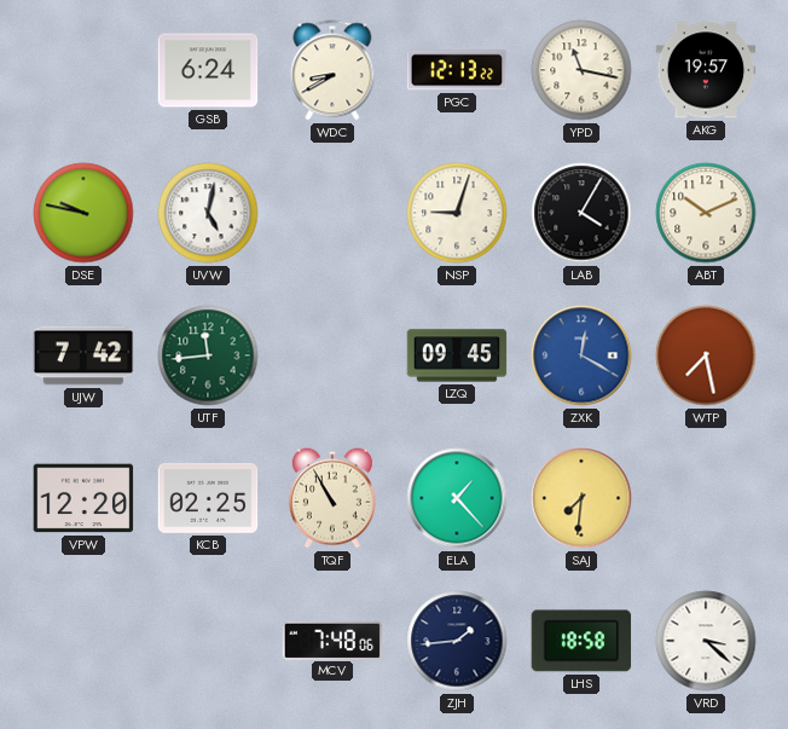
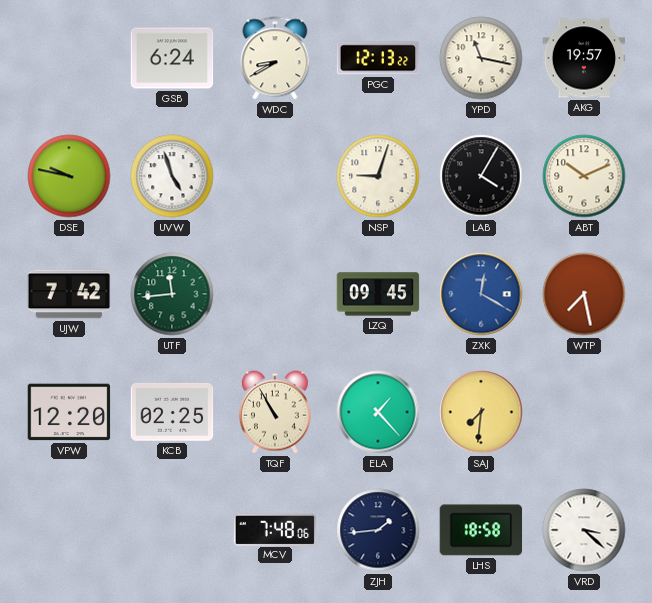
UVW: 5:02 -> 4:57 (172, 176)
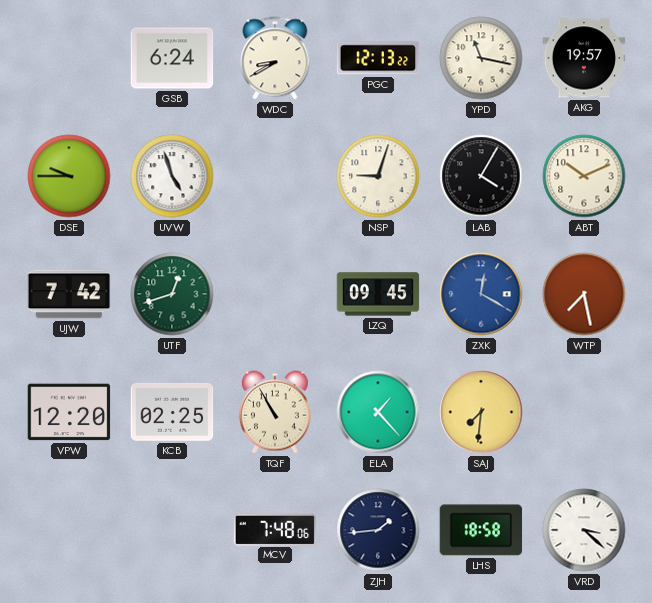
DSE: 9:47 -> 9:45 (69, 176)
UTF: 11:44 -> 12:42 (172, 294)
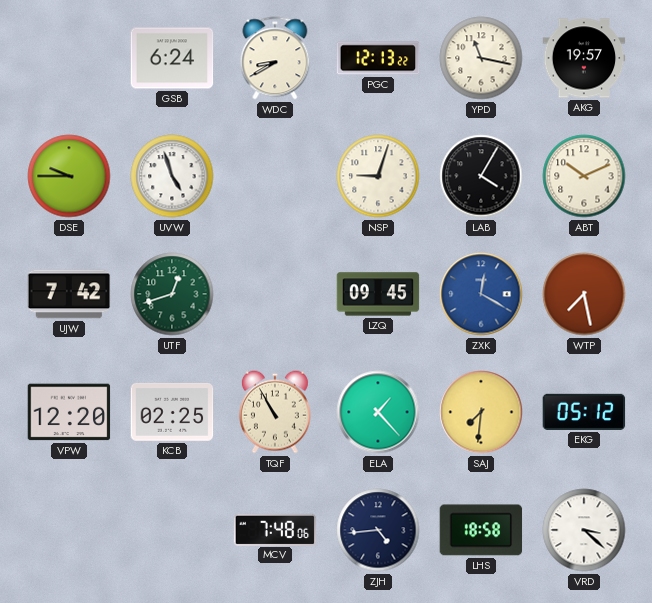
EKG: none -> 05:12 (584, 412)
ZJH: 1:44 -> 4:44 (378, 530)
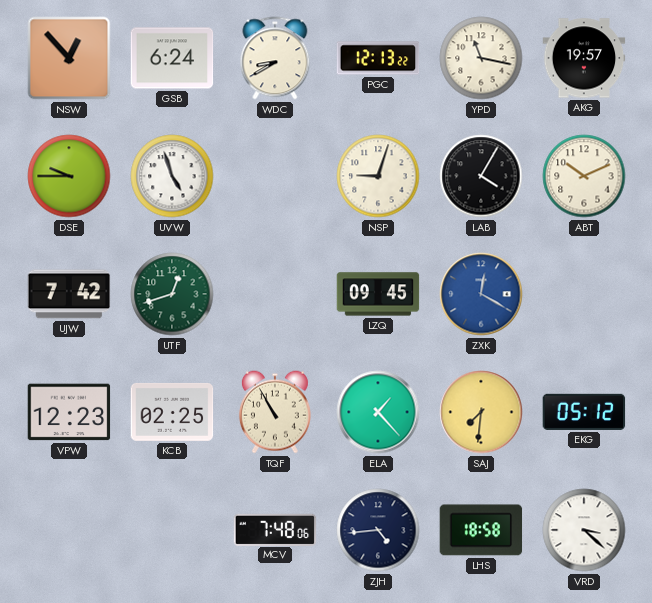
NSW: none -> 12:53 (69, 58)
WTP: 7:28 -> none (584, 294)
VPW: 12:20 -> 12:23 (69, 412)
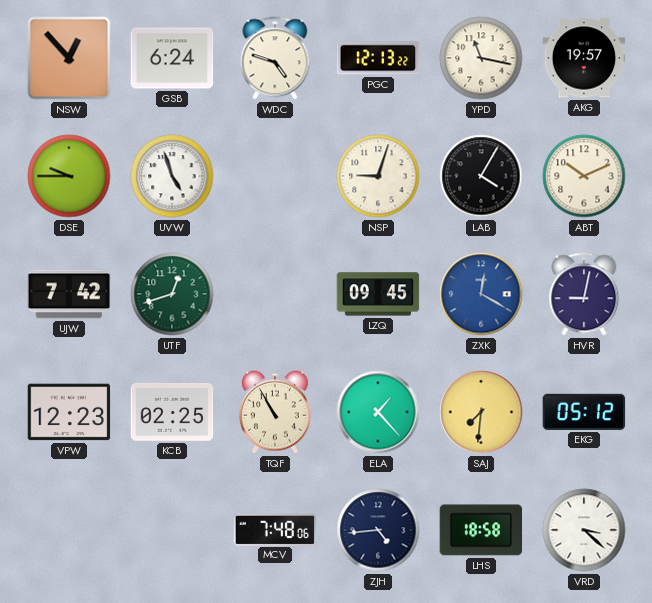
WDC: 8:40 -> 4:48 (275, 58)
HVR: none -> 9:02 (584, 294)
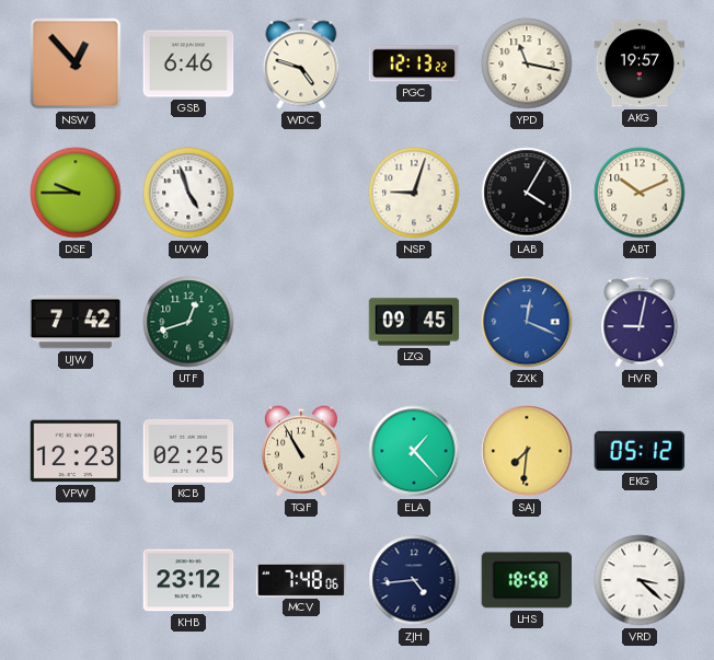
GSB: 6:24 -> 6:46 (188, 63)
ZXK: 12:20 -> 12:19 (527, 322)
KHB: none -> 23:12 (188, 580)
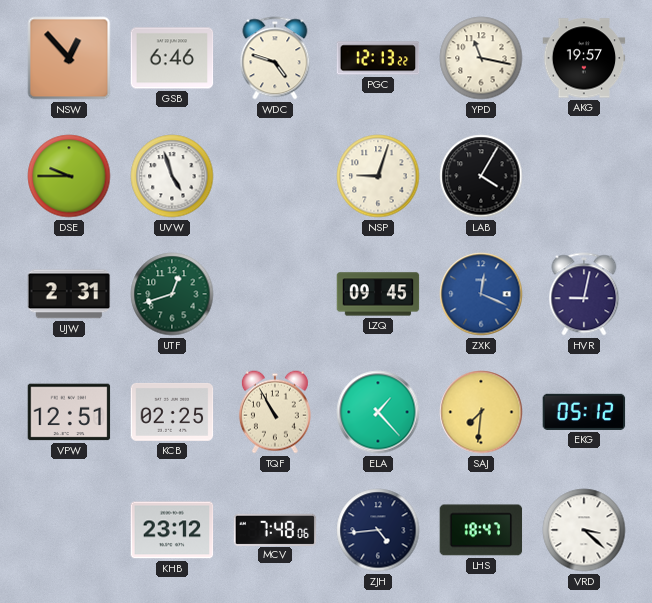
ABT: 10:11 -> none (640, 193)
UJW: 7:42 -> 2:31 (69, 294)
VPW: 12:23 -> 12:51 (69, 412)
LHS: 18:58 -> 18:47 (481, 530)
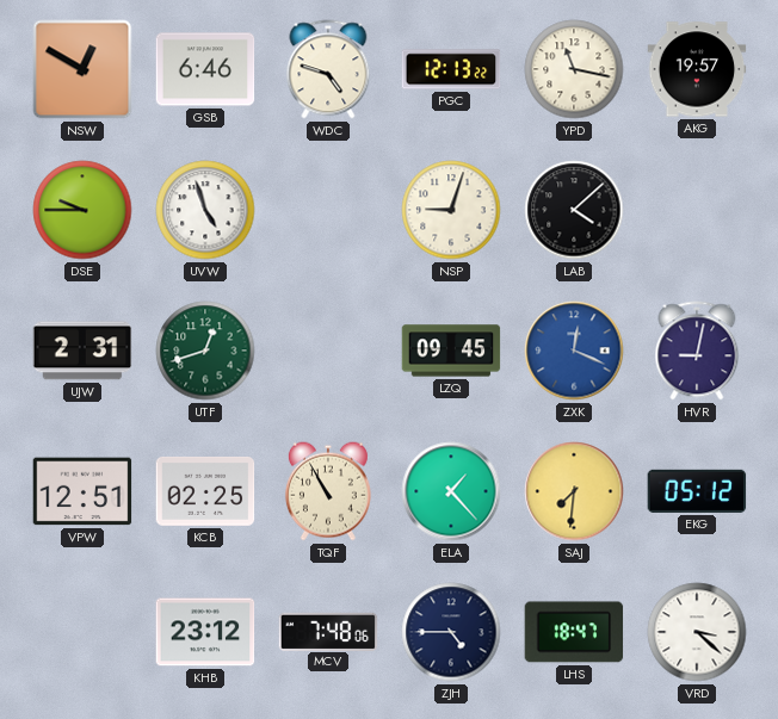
NSW: 12:53 -> 12:50 (82, 69)
LAB: 4:05 -> 4:08 (574, 210)
ZJH: 4:44 -> 4:45 (451, 632)
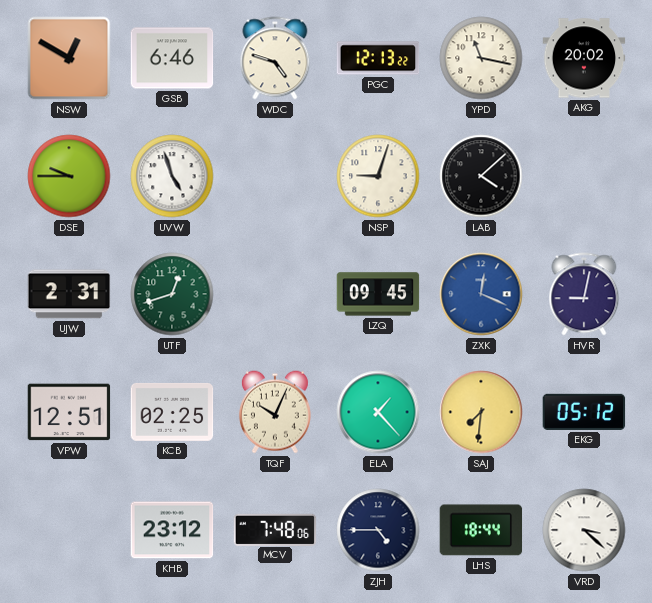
AKG: 19:57 -> 20:02 (584, 58)
TQF: 10:55 -> 10:04 (275, 412)
LHS: 18:47 -> 18:44 (481, 530)
